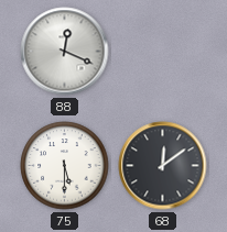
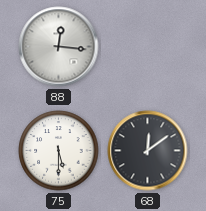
88: 12:19 -> 12:16 (59, 47)
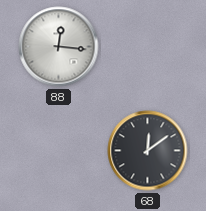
75: 5:30 -> none (59, 151)
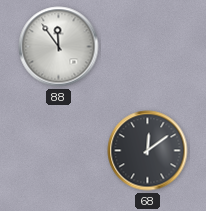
88: 12:16 -> 11:54 (59, 47)
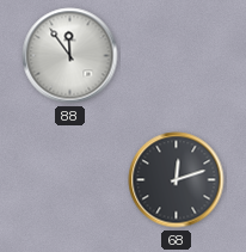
68: 12:09 -> 12:12 (177, 180)
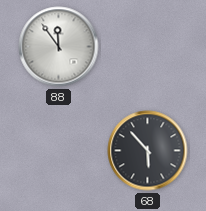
68: 12:12 -> 5:53 (148, 151)
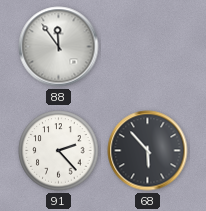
91: none -> 2:23 (59, 151)
